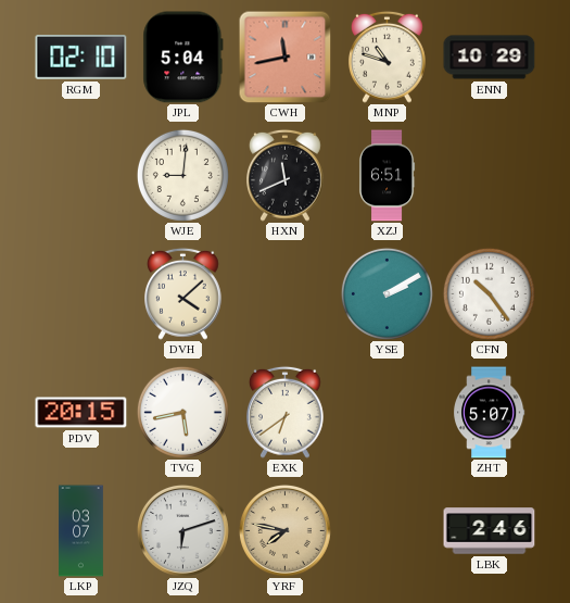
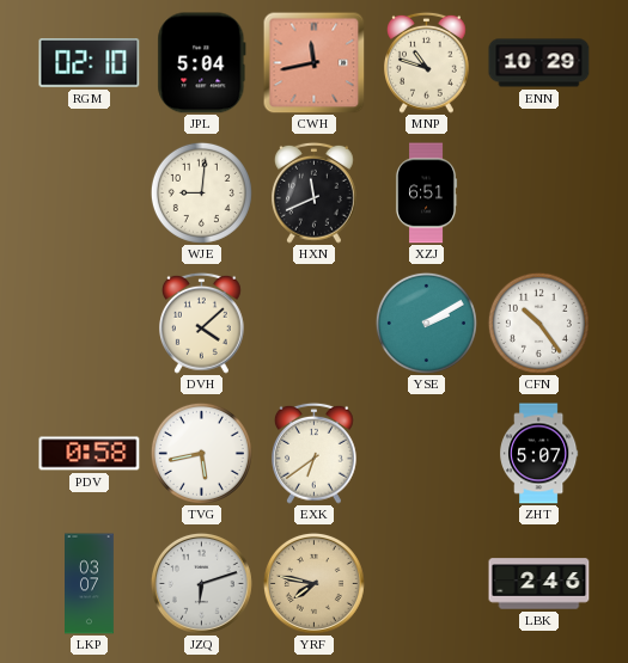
PDV: 20:15 -> 0:58 (90, 454)
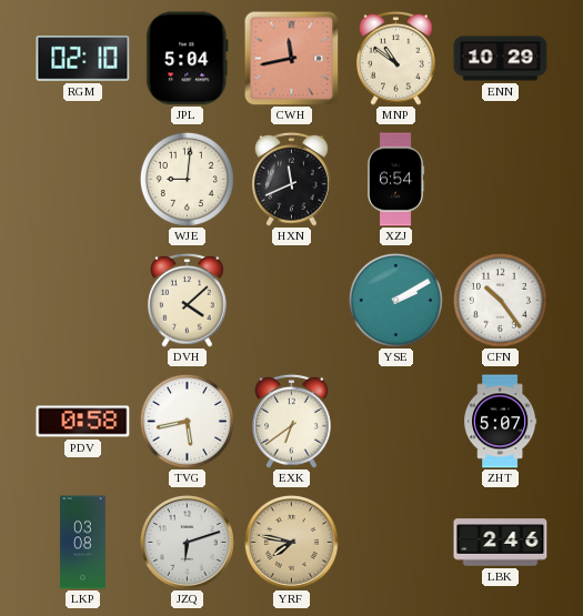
MNP: 10:48 -> 10:51 (396, 58)
XZJ: 6:51 -> 6:54 (395, 180)
LKP: 03:07 -> 03:08 (83, 543)
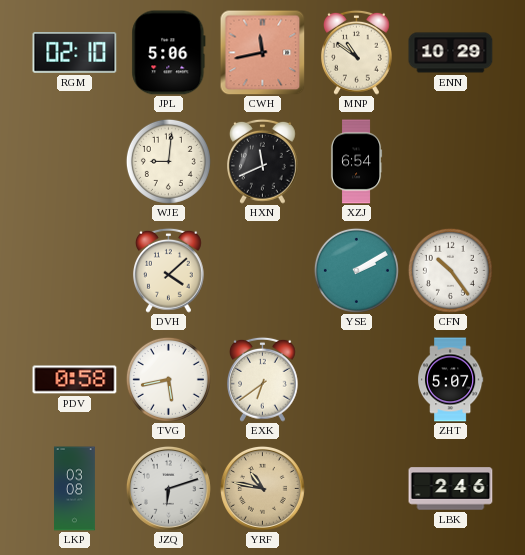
JPL: 5:04 -> 5:06 (169, 53)
YRF: 7:47 -> 10:47 (262, 488)
